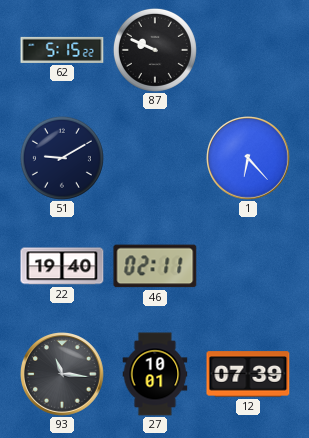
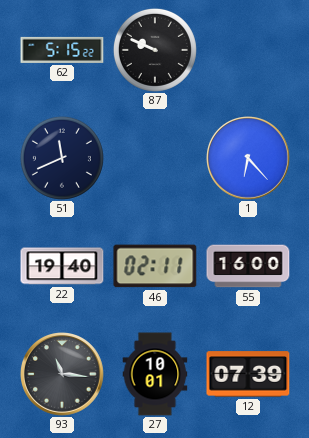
51: 9:10 -> 11:41 (62, 158)
55: none -> 16:00 (248, 266)
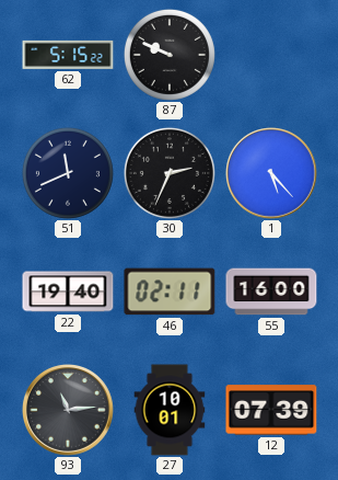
30: none -> 2:34 (170, 173)
1: 6:23 -> 5:23 (272, 174)
93: 11:16 -> 11:14 (69, 411)
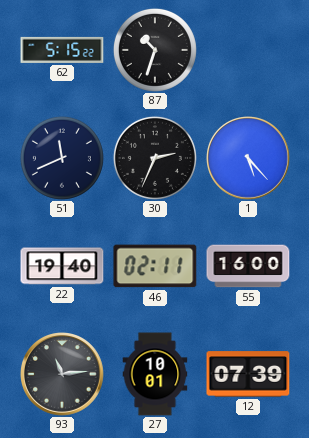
87: 9:49 -> 10:33 (155, 50)
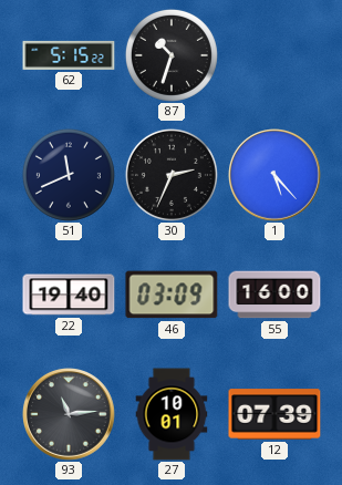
46: 02:11 -> 03:09 (172, 295)
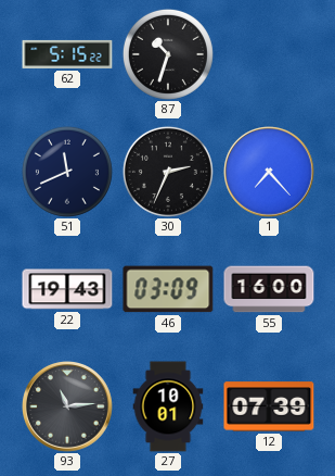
1: 5:23 -> 7:23 (270, 173)
22: 19:40 -> 19:43 (67, 289)
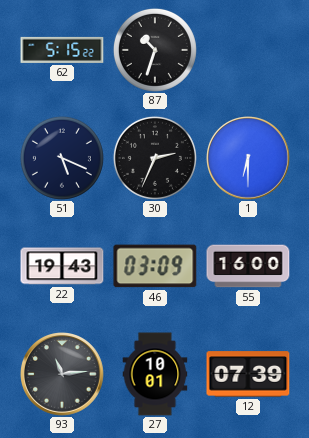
51: 11:41 -> 5:19 (62, 158)
1: 7:23 -> 6:30 (249, 159)
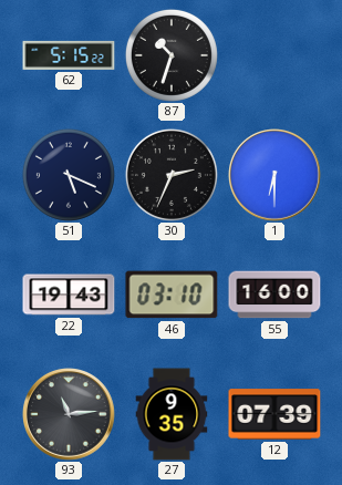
46: 03:09 -> 03:10 (172, 295)
27: 10:01 -> 9:35 (172, 414)
